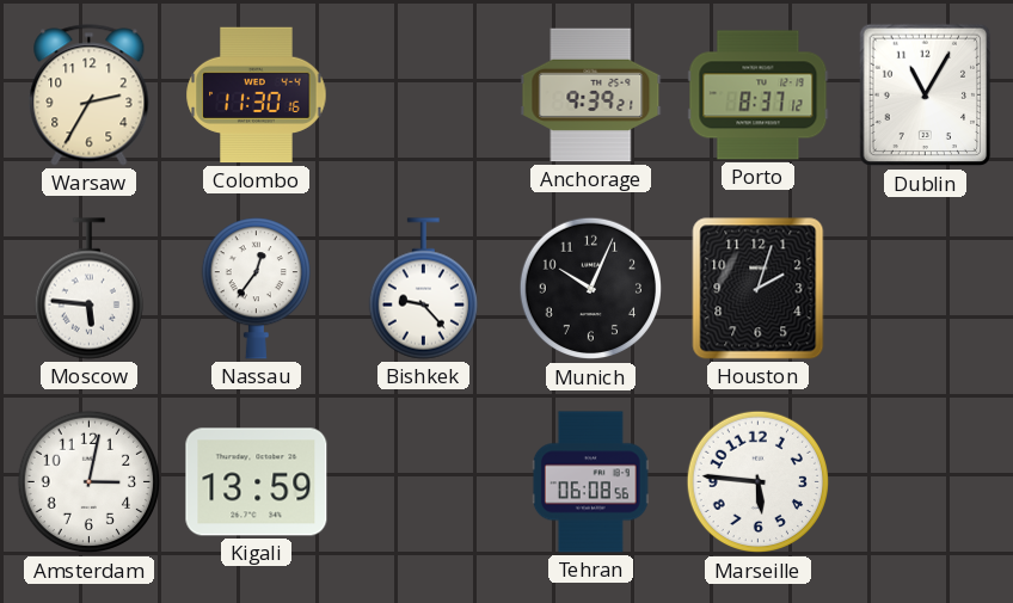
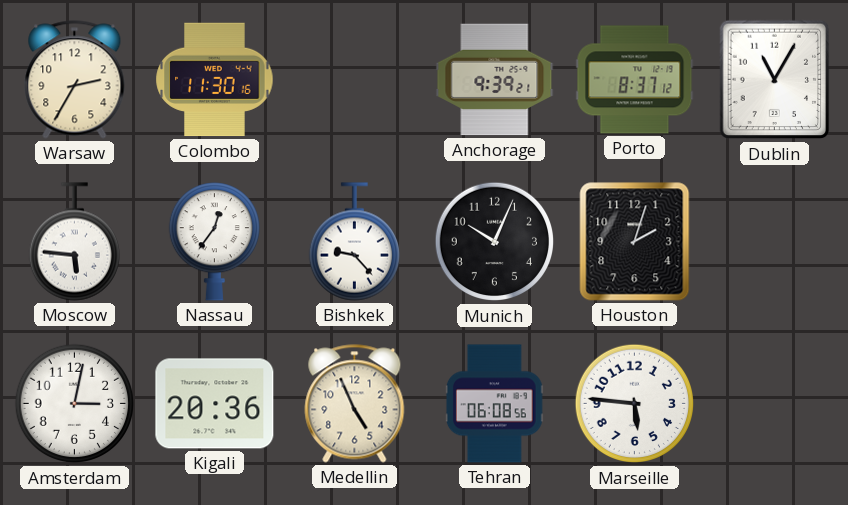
Kigali: 13:59 -> 20:36 (215, 404)
Medellin: none -> 4:56 (355, 404)
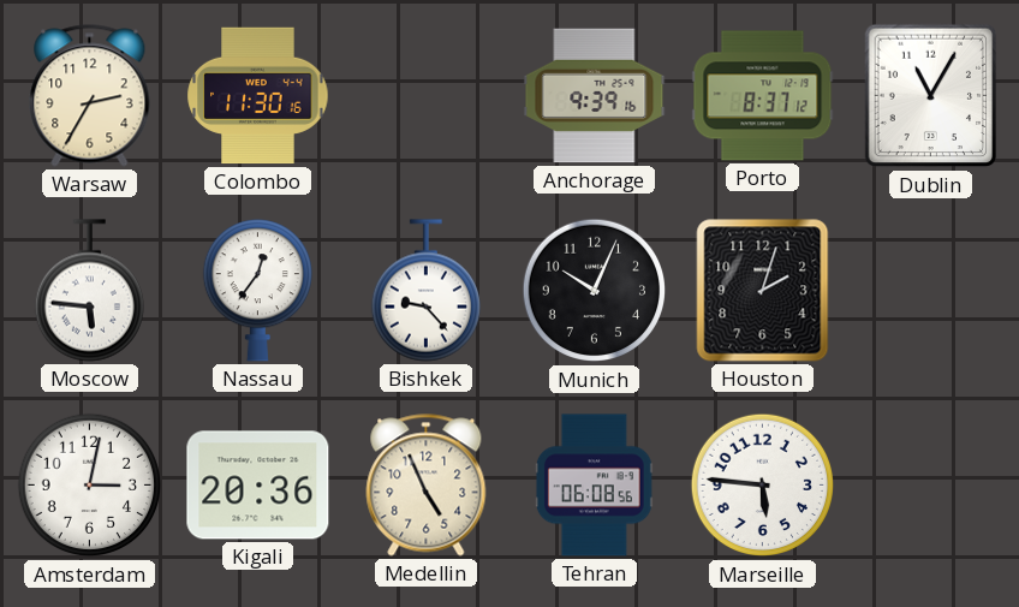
Anchorage: 9:39:21 -> 9:39:16 (595, 96)
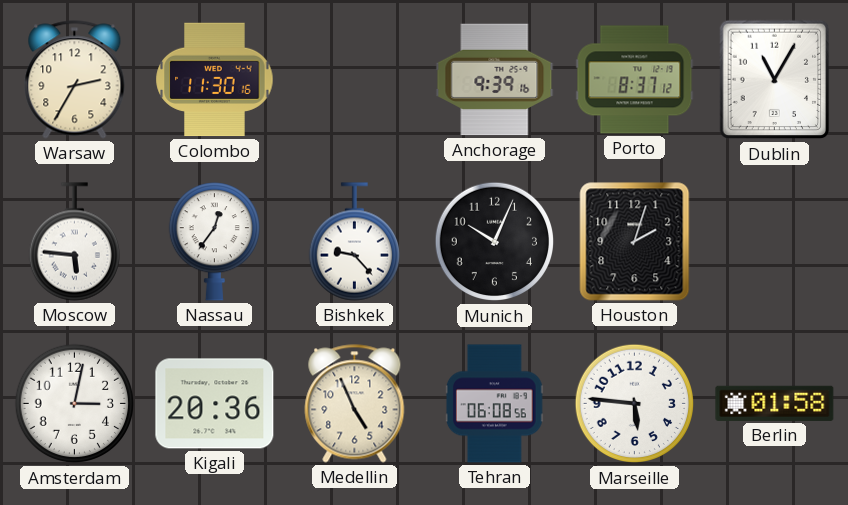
Berlin: none -> 01:58 (775, 403)
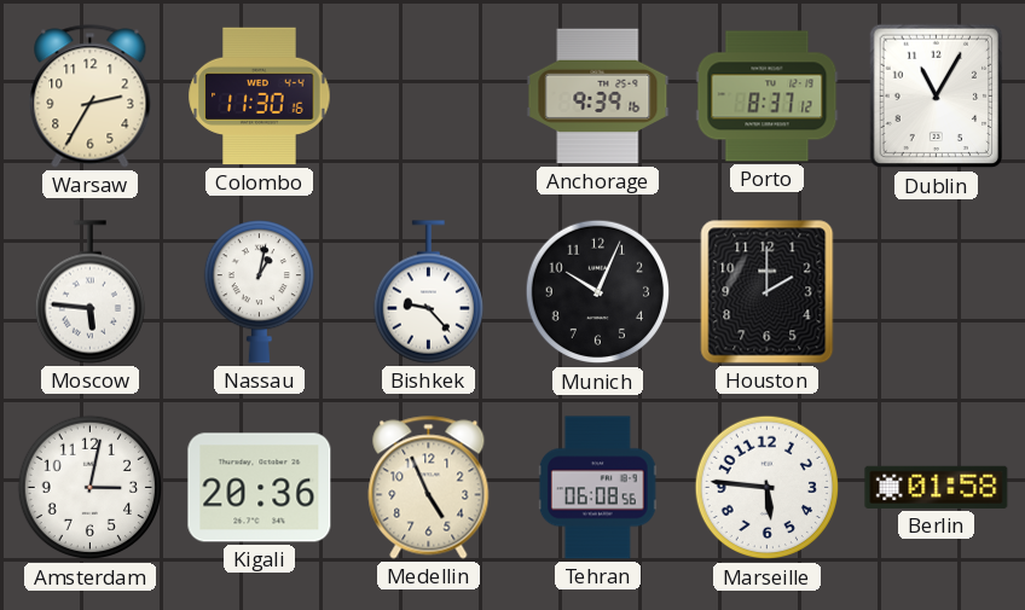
Nassau: 12:36 -> 1:02 (259, 292)
Houston: 2:03 -> 2:00 (768, 292)
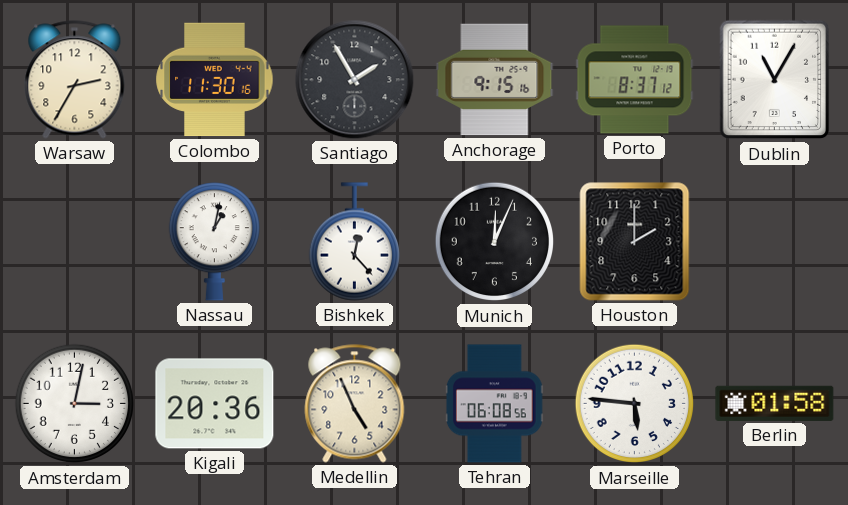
Santiago: none -> 1:55 (355, 80)
Anchorage: 9:39 -> 9:15 (495, 80)
Moscow: 5:46 -> none (89, 292)
Bishkek: 9:23 -> 12:23 (354, 242)
Munich: 10:04 -> 12:04 (495, 242)
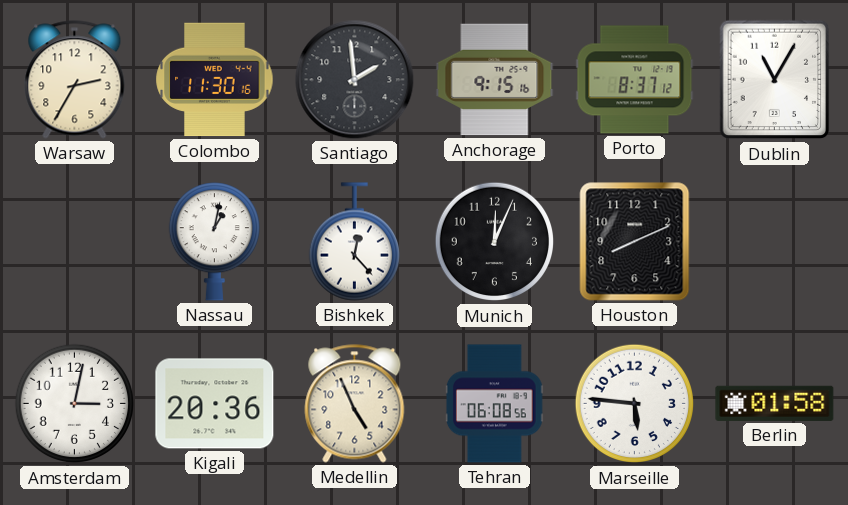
Santiago: 1:55 -> 1:59 (355, 80)
Houston: 2:00 -> 8:11 (635, 242)
